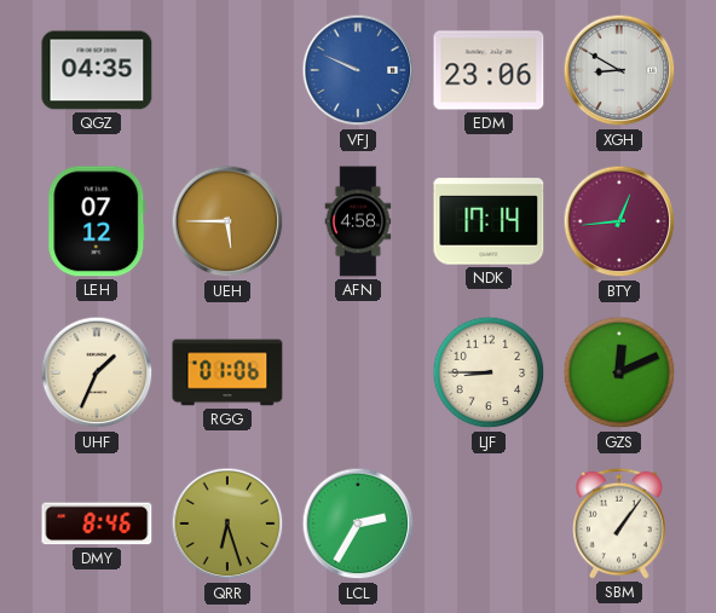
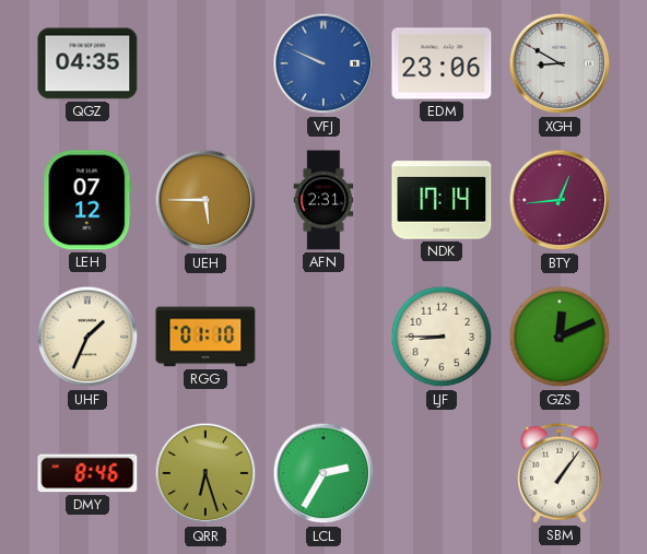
AFN: 4:58 -> 2:31 (323, 200)
RGG: 01:06 -> 01:10 (205, 337)
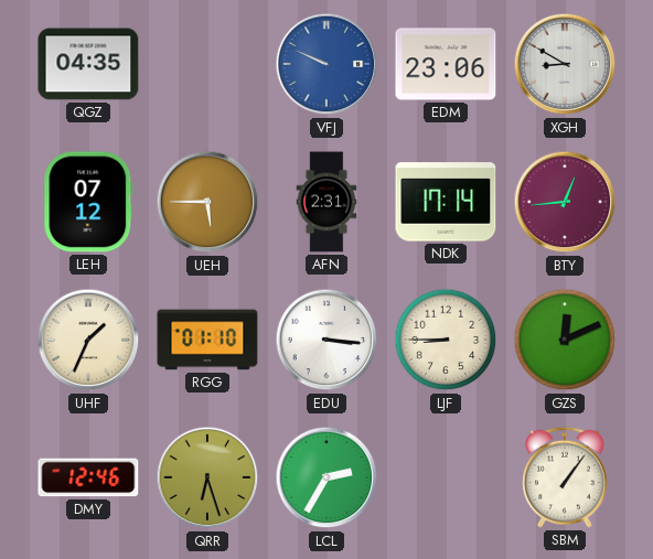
EDU: none -> 3:16 (326, 340)
DMY: 8:46 -> 12:46 (88, 477)
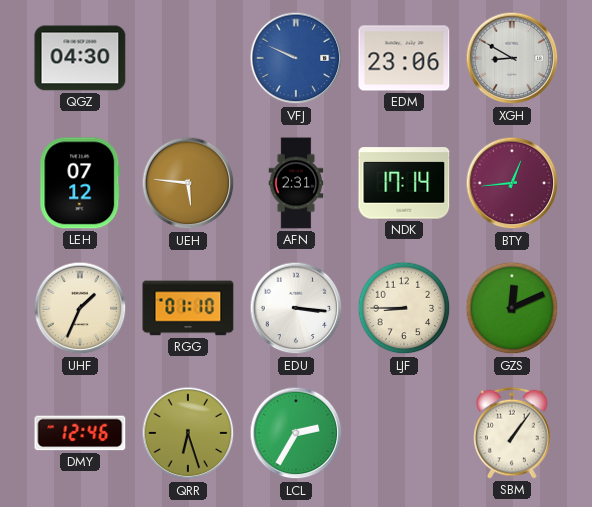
QGZ: 04:35 -> 04:30 (80, 58)
UEH: 5:45 -> 5:46 (188, 183)
